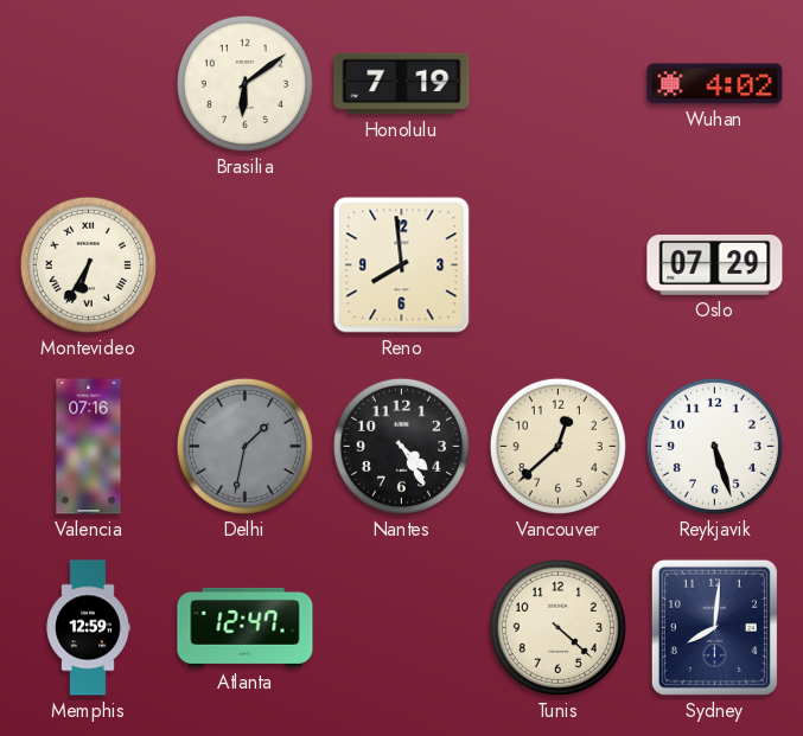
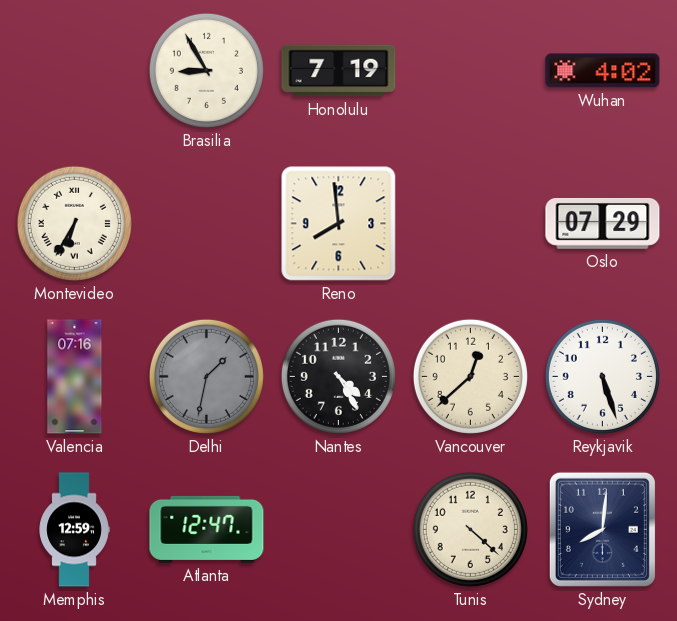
Brasilia: 6:09 -> 8:55 (206, 70)
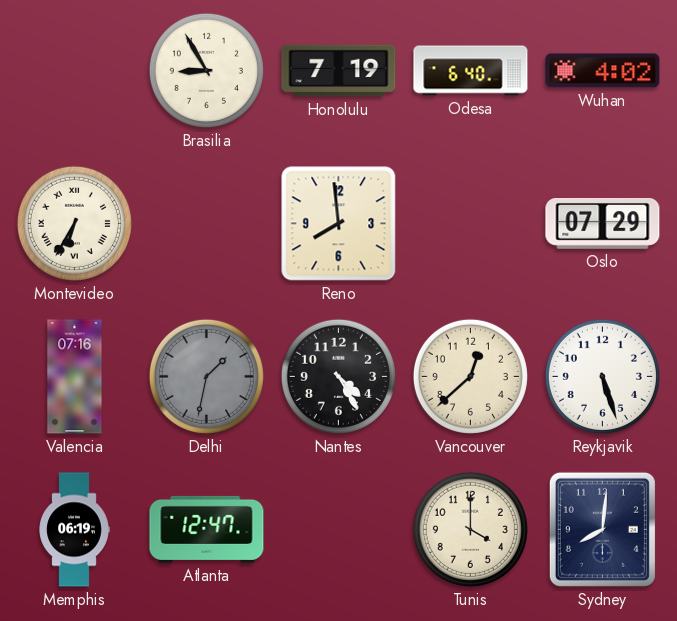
Odesa: none -> 6:40 (471, 71)
Memphis: 12:59 -> 06:19 (74, 530)
Tunis: 4:22 -> 4:00 (470, 529)
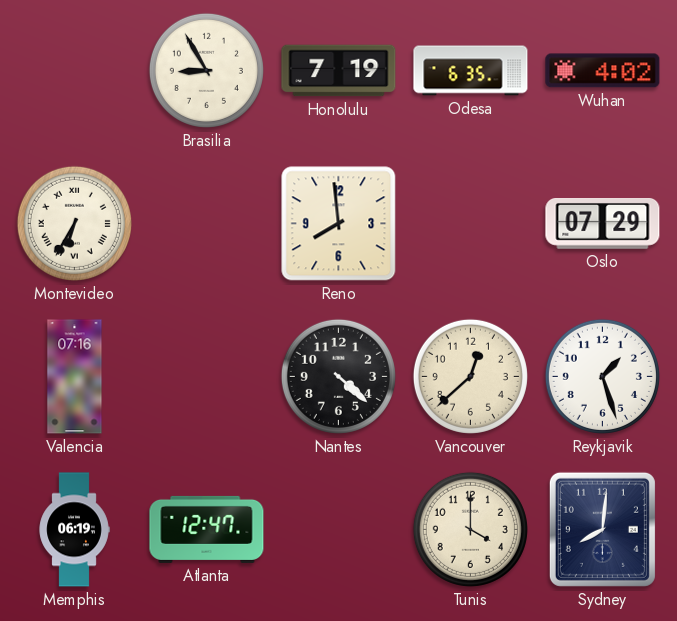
Odesa: 6:40 -> 6:35 (471, 71)
Delhi: 1:32 -> none (206, 376)
Nantes: 4:25 -> 4:22 (338, 376)
Reykjavik: 5:27 -> 1:27 (602, 376)
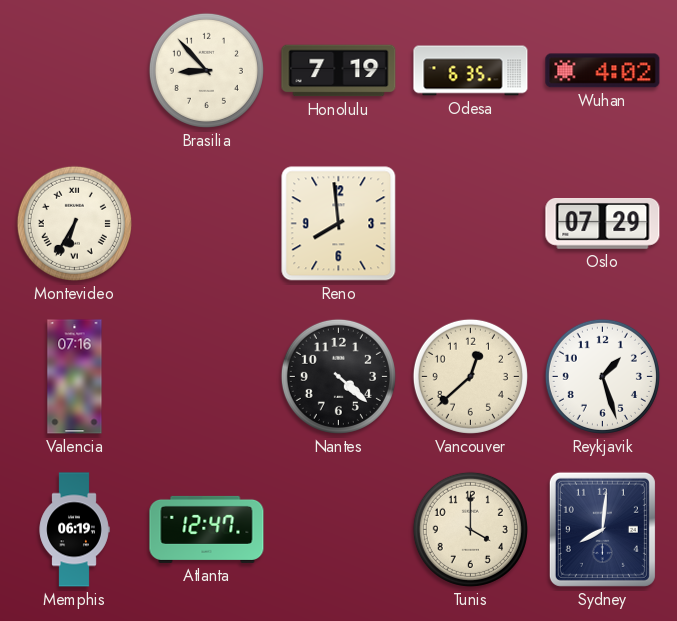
Brasilia: 8:55 -> 8:53 (206, 70)
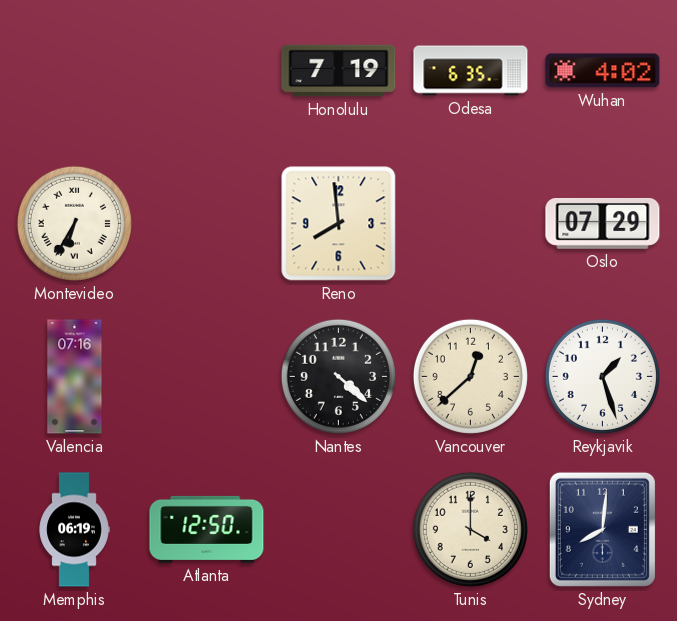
Brasilia: 8:53 -> none (206, 70)
Atlanta: 12:47 -> 12:50 (207, 529)
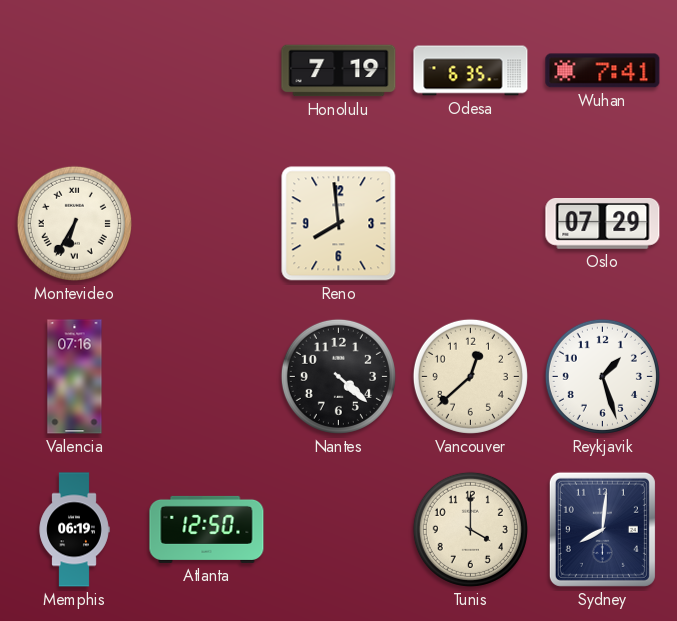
Wuhan: 4:02 -> 7:41 (603, 71)
